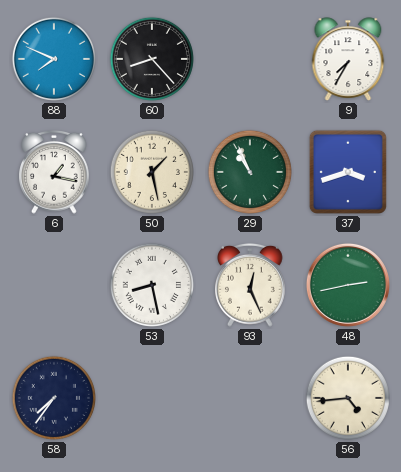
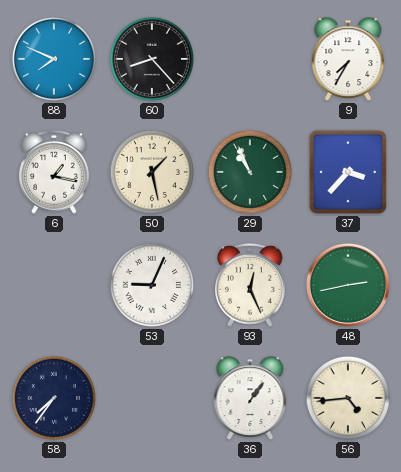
37: 3:42 -> 3:37 (348, 172)
53: 8:28 -> 9:04 (152, 285)
36: none -> 1:06 (250, 398)
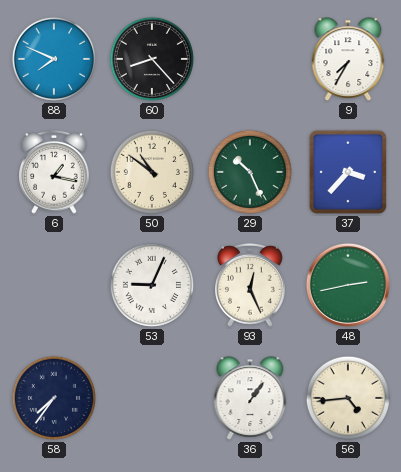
50: 1:28 -> 10:51 (152, 172)
29: 10:56 -> 10:26 (250, 172)
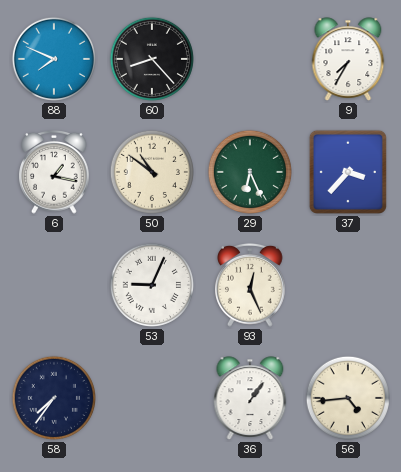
29: 10:26 -> 6:26 (250, 172)
48: 2:43 -> none (348, 285)
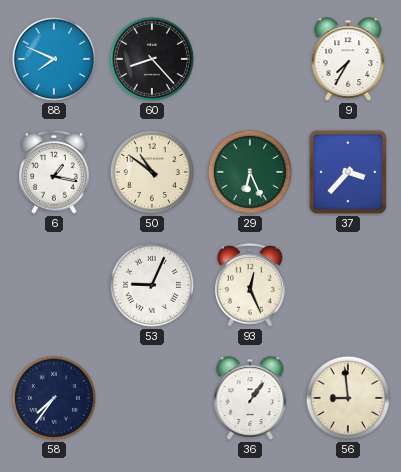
56: 4:44 -> 8:59 (348, 398)
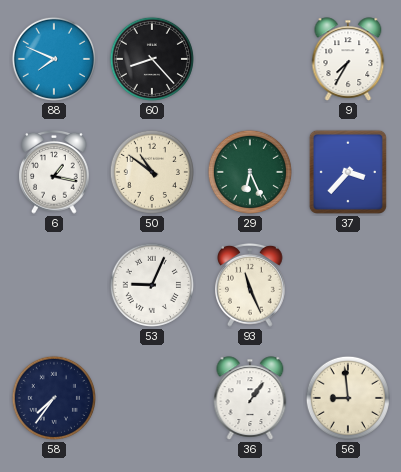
93: 12:26 -> 11:26 (251, 285)
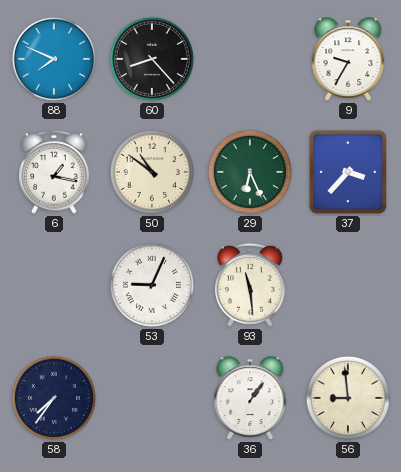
9: 7:35 -> 9:35 (348, 59)
93: 11:26 -> 11:29 (251, 285)
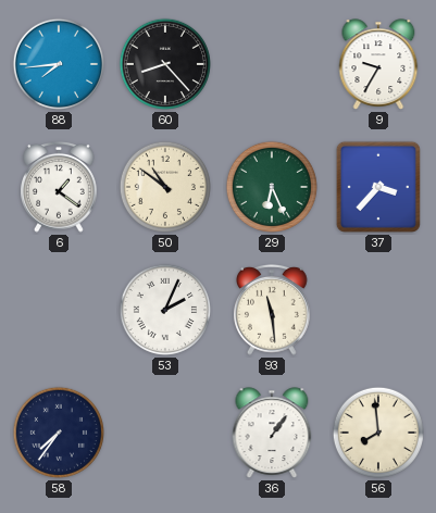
88: 7:49 -> 7:44 (59, 64)
6: 1:17 -> 1:21 (60, 187)
53: 9:04 -> 2:04 (165, 310)
56: 8:59 -> 7:59 (378, 433)
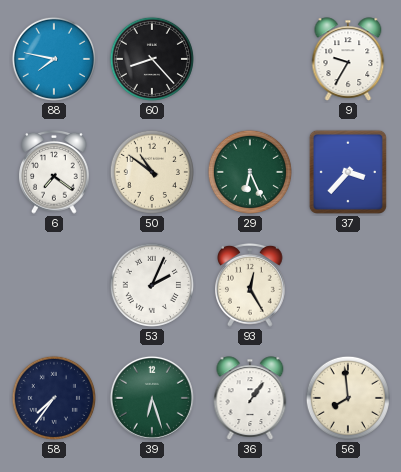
88: 7:44 -> 7:47 (54, 59)
6: 1:21 -> 7:21 (55, 172)
93: 11:29 -> 12:25 (251, 285)
39: none -> 6:27 (152, 398)
